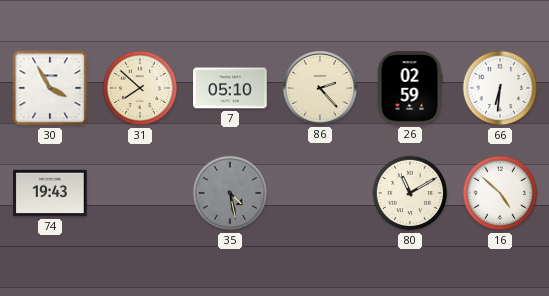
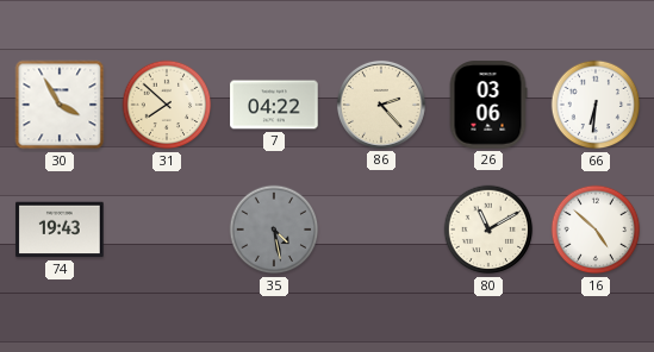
7: 05:10 -> 04:22 (274, 105)
26: 02:59 -> 03:06 (488, 105)
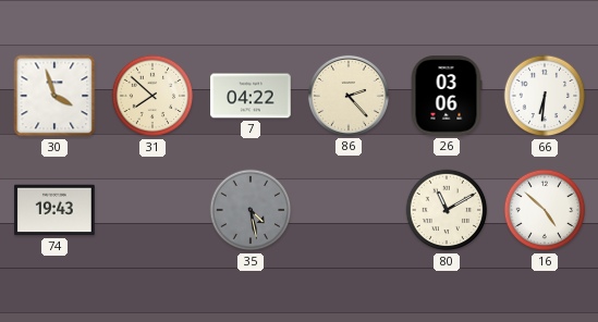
30: 3:55 -> 3:57 (54, 96)
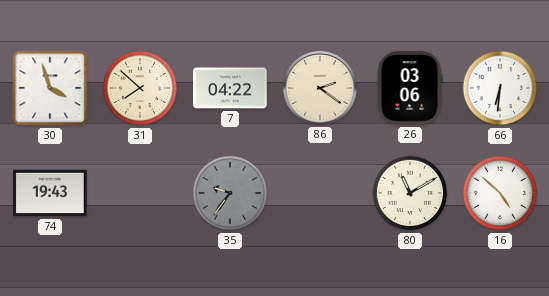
86: 2:23 -> 2:21 (320, 88)
35: 4:28 -> 9:36 (230, 193)
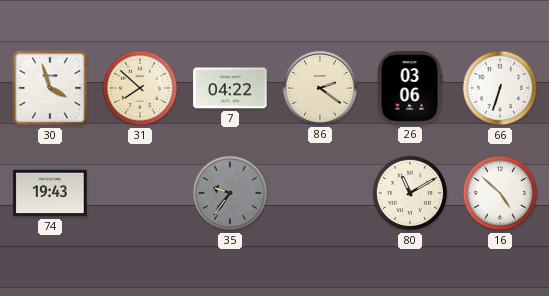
66: 6:31 -> 6:33 (500, 88)
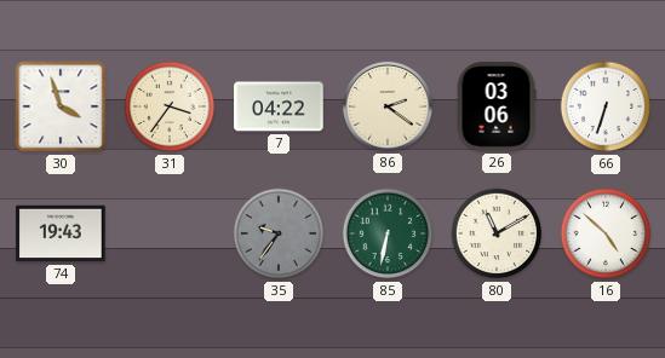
31: 7:52 -> 3:36 (170, 106)
85: none -> 6:32 (388, 233)
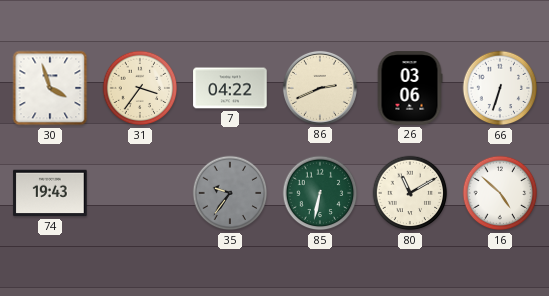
86: 2:21 -> 2:41 (320, 88)
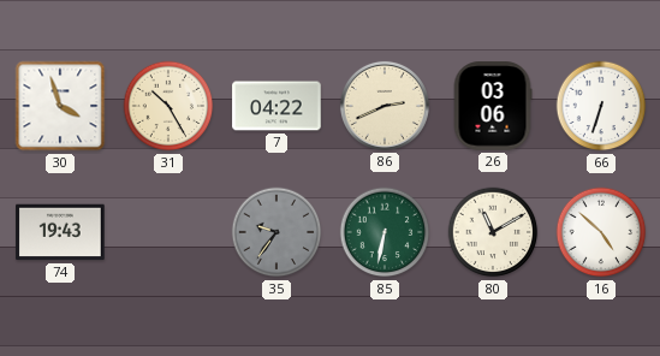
31: 3:36 -> 10:25 (168, 106)
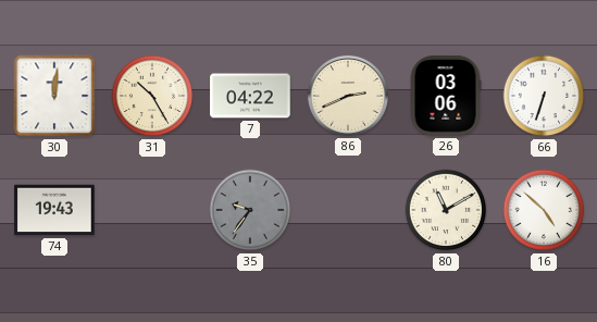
30: 3:57 -> 12:01 (54, 96)
85: 6:32 -> none (385, 232)
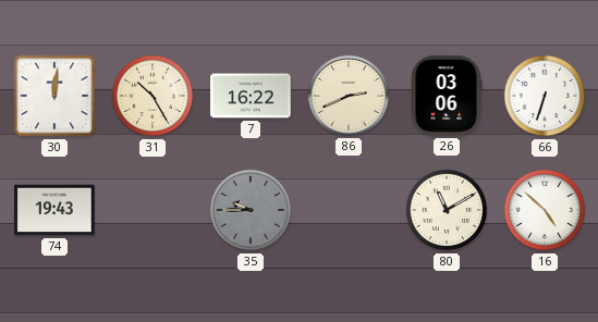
7: 04:22 -> 16:22 (251, 96)
35: 9:36 -> 9:45 (251, 210)
